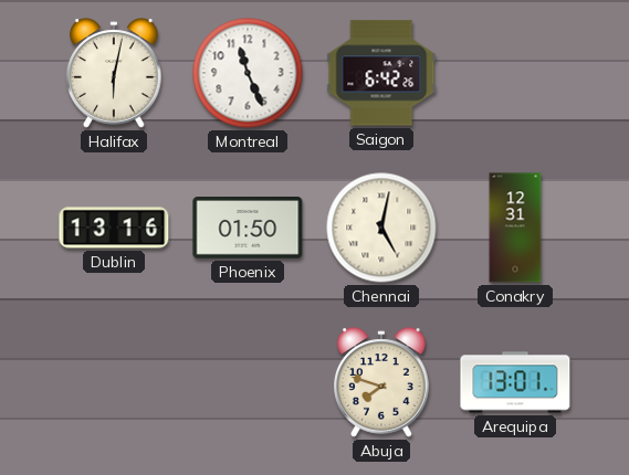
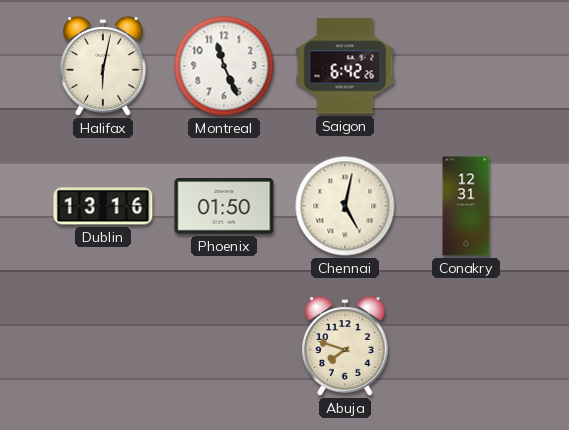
Arequipa: 13:01 -> none (515, 382)
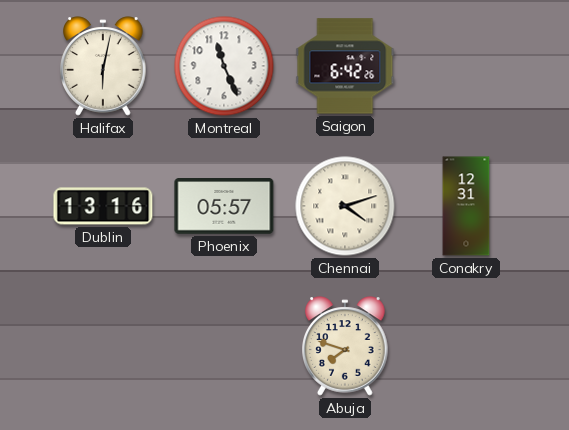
Phoenix: 01:50 -> 05:57 (224, 207)
Chennai: 5:02 -> 4:12 (345, 206)
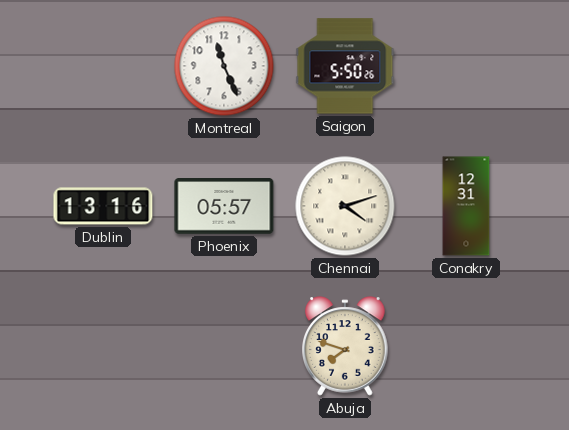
Halifax: 6:02 -> none (103, 66)
Saigon: 6:42 -> 5:50 (345, 66)
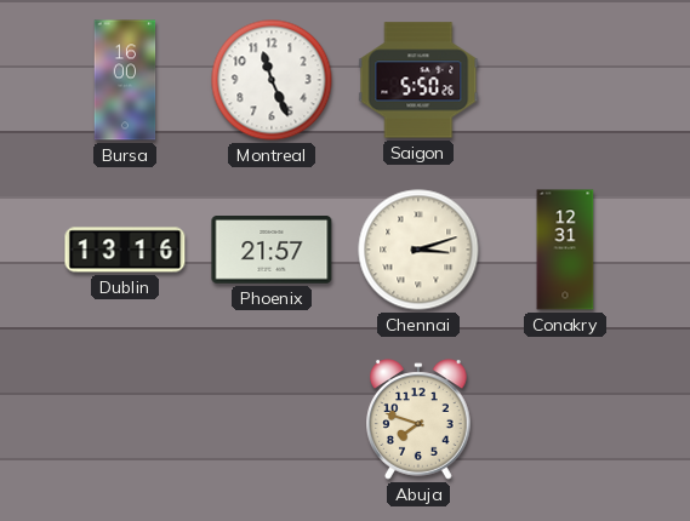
Bursa: none -> 16:00 (125, 80)
Phoenix: 05:57 -> 21:57 (272, 251)
Chennai: 4:12 -> 3:12 (418, 250)
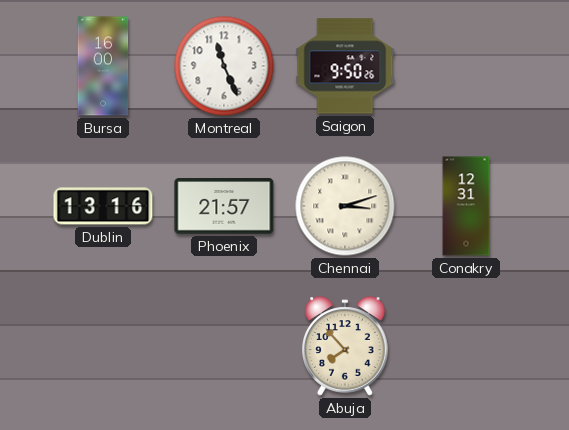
Saigon: 5:50 -> 9:50 (345, 66)
Abuja: 7:48 -> 7:53 (345, 346)
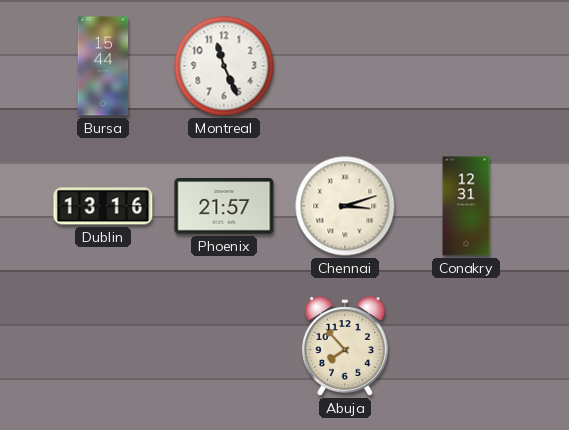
Bursa: 16:00 -> 15:44 (103, 66)
Saigon: 9:50 -> none (345, 66)
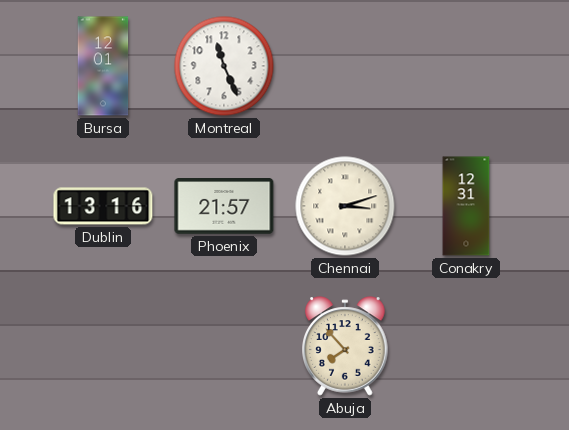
Bursa: 15:44 -> 12:01 (103, 66)
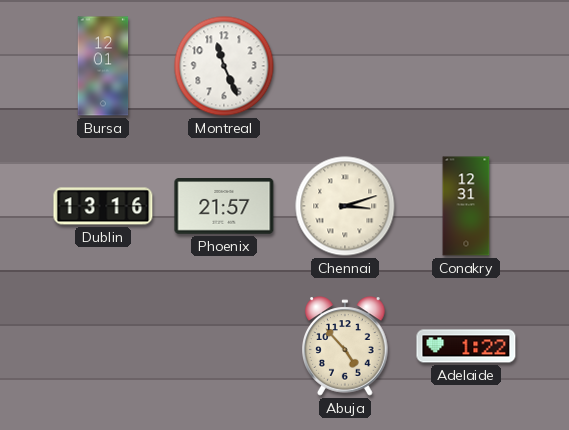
Abuja: 7:53 -> 4:53 (345, 346)
Adelaide: none -> 1:22 (466, 346)
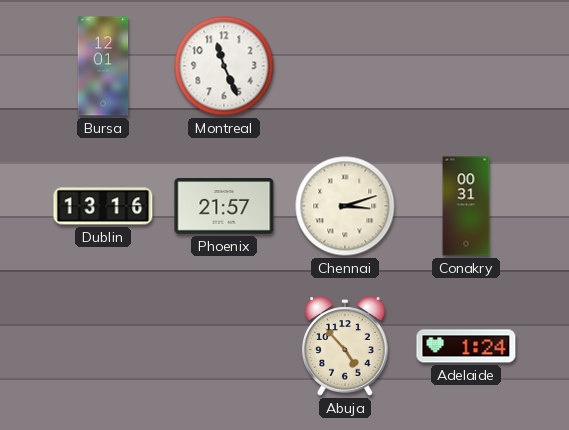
Conakry: 12:31 -> 00:31 (466, 206)
Adelaide: 1:22 -> 1:24 (466, 346)
